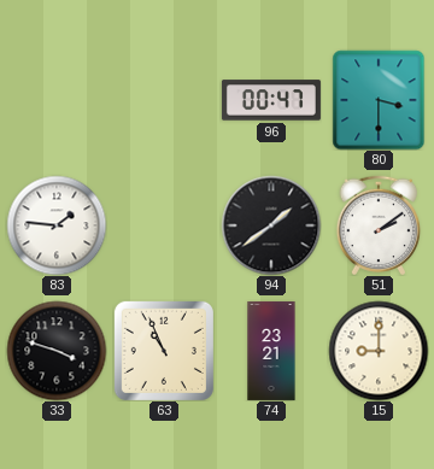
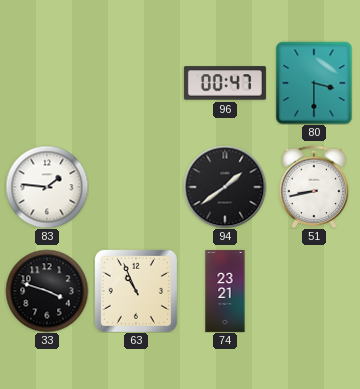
51: 2:09 -> 8:43 (314, 187)
15: 9:00 -> none (379, 351)
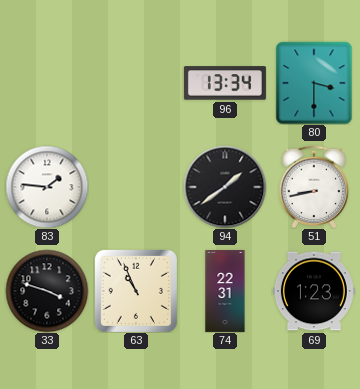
96: 00:47 -> 13:34 (225, 83)
74: 23:21 -> 22:31 (225, 291)
69: none -> 1:23 (314, 291)
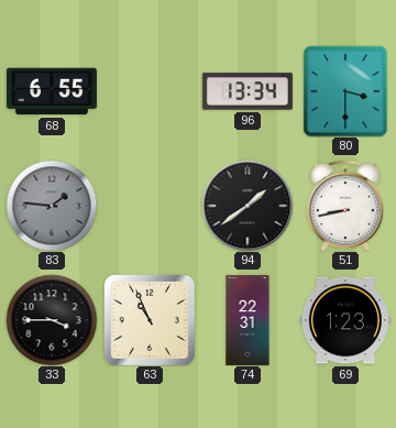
68: none -> 6:55 (52, 91)
83 dial: white -> grey (52, 206)
33: 3:48 -> 3:45 (52, 320)
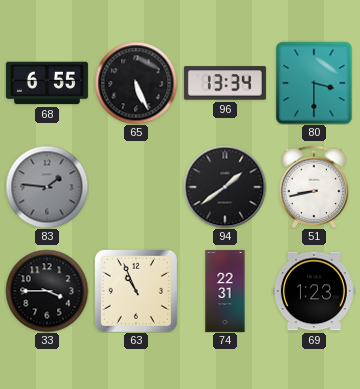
65: none -> 5:26 (136, 83)
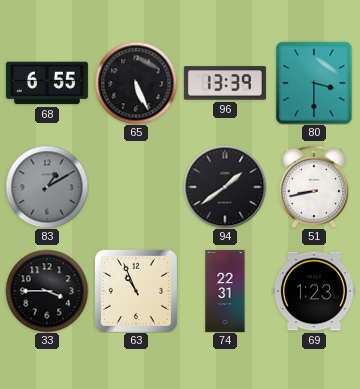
96: 13:34 -> 13:39 (225, 83)
83: 1:46 -> 1:10 (47, 187)
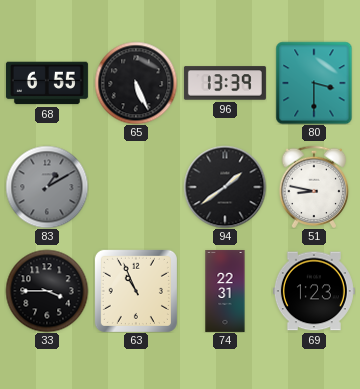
51: 8:43 -> 8:47 (314, 187)
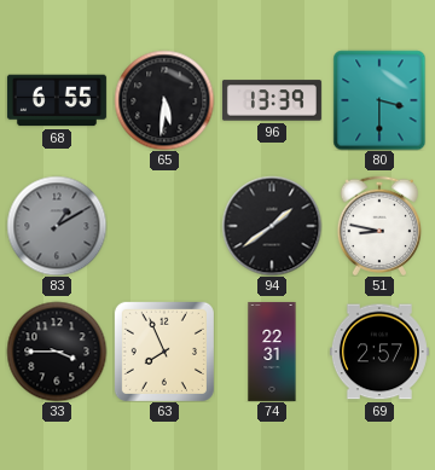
65: 5:26 -> 5:31 (164, 100)
63: 10:56 -> 7:56 (164, 352)
69: 1:23 -> 2:57 (379, 352)
